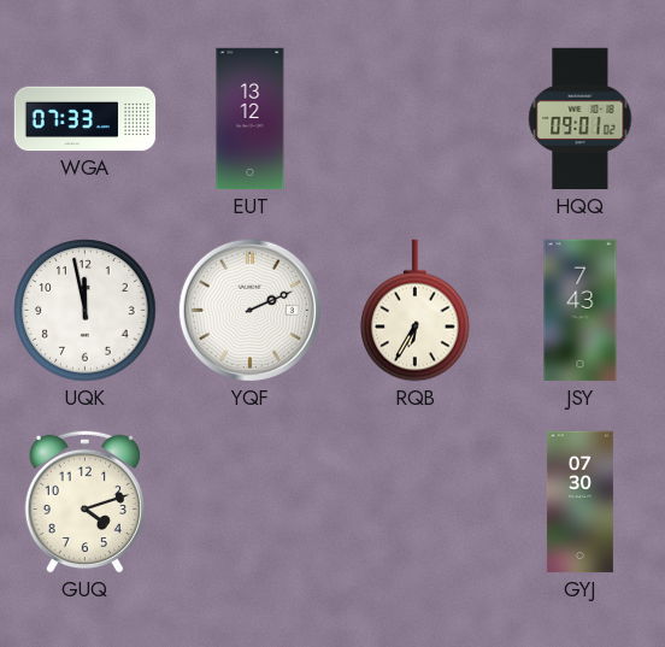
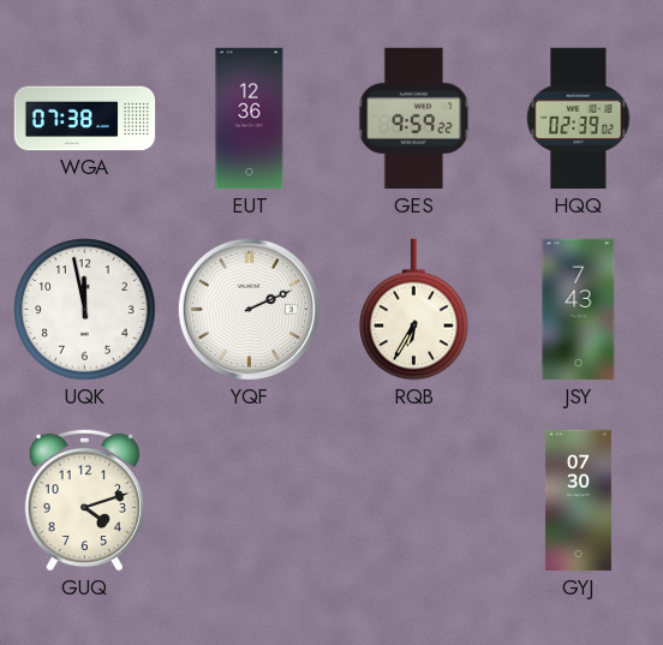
WGA: 07:33 -> 07:38 (85, 119)
EUT: 13:12 -> 12:36 (250, 119)
GES: none -> 9:59 (414, 119)
HQQ: 09:01 -> 02:39 (579, 119)
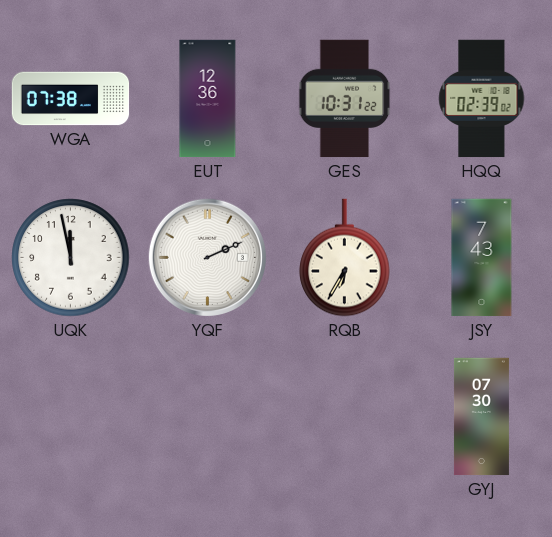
GES: 9:59 -> 10:31 (345, 99)
GUQ: 4:12 -> none (84, 500)
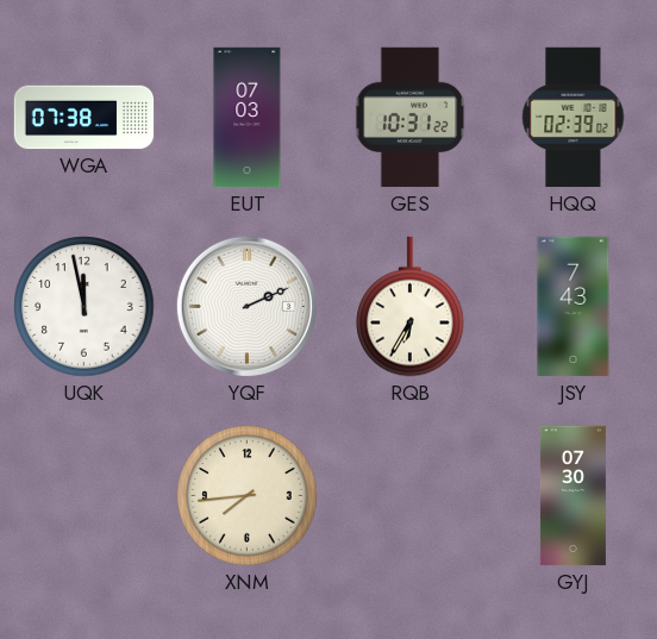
EUT: 12:36 -> 07:03 (248, 118)
XNM: none -> 7:44 (248, 496)
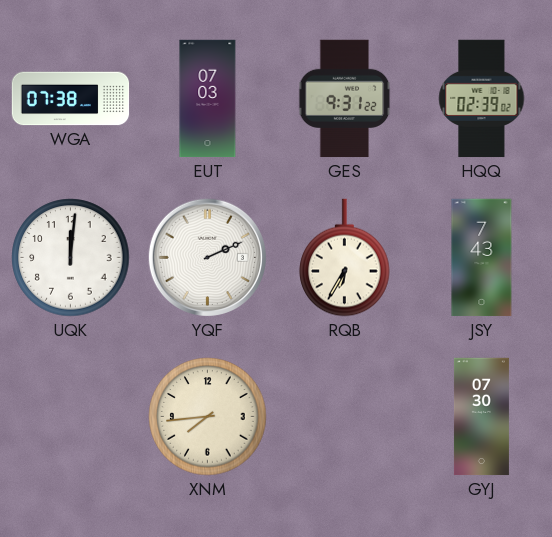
GES: 10:31 -> 9:31 (345, 99)
UQK: 11:58 -> 12:01 (71, 258)
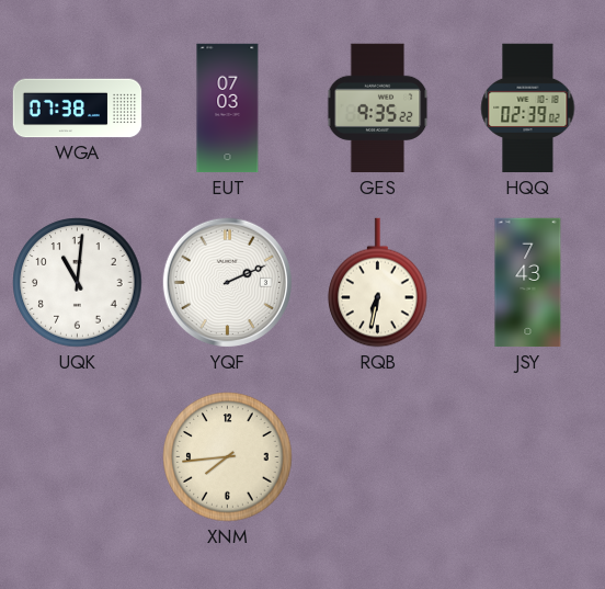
GES: 9:31 -> 9:35 (378, 109)
UQK: 12:01 -> 11:01 (78, 283)
RQB: 6:35 -> 6:32 (378, 283)
GYJ: 07:30 -> none (481, 417)
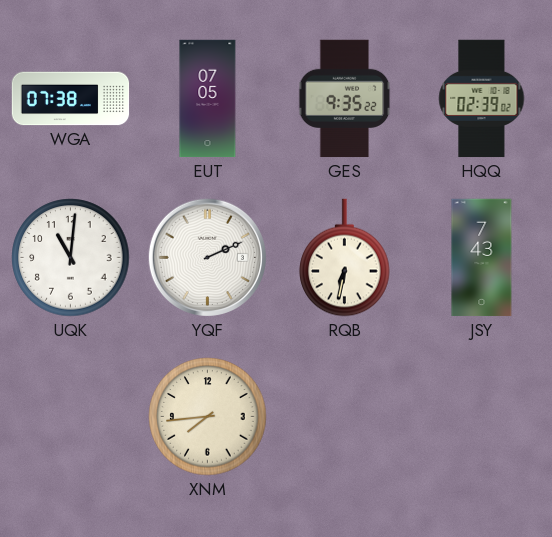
EUT: 07:03 -> 07:05 (208, 99)
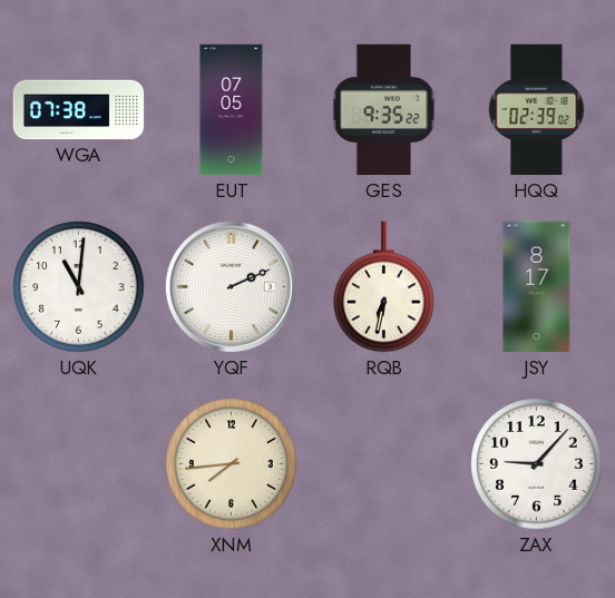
JSY: 7:43 -> 8:17 (537, 287)
ZAX: none -> 9:07 (537, 464)
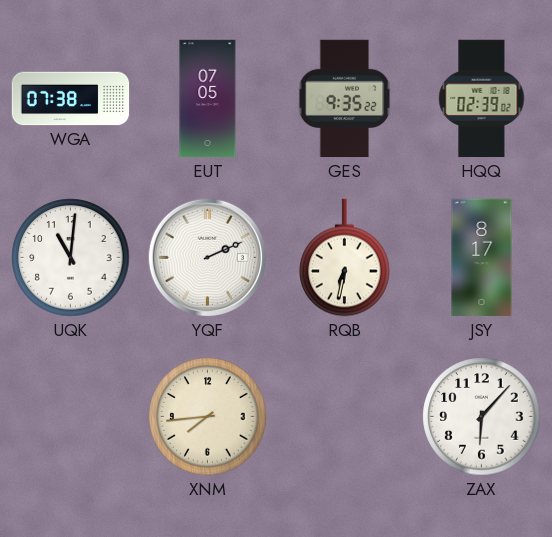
ZAX: 9:07 -> 6:07 (482, 417)
